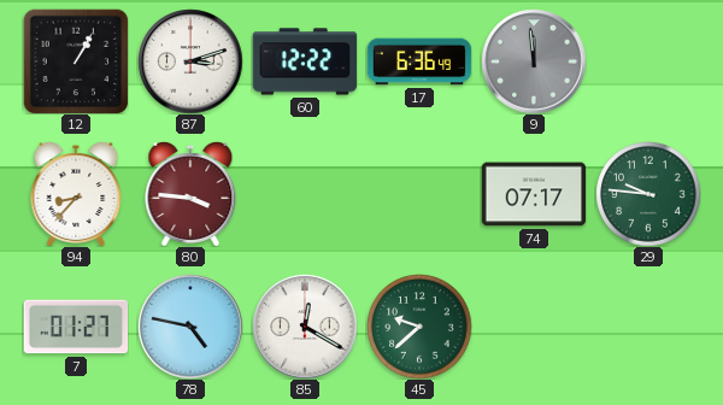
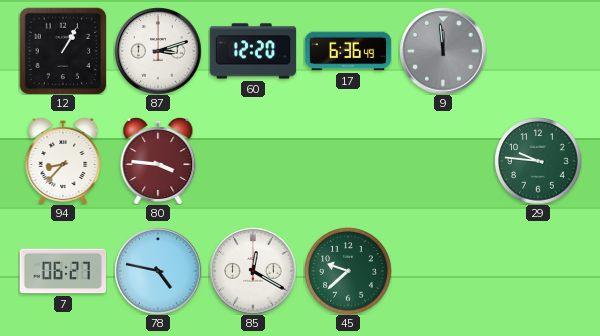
60: 12:22 -> 12:20 (253, 51)
74: 07:17 -> none (534, 194)
7: 01:27 -> 06:27 (63, 271)
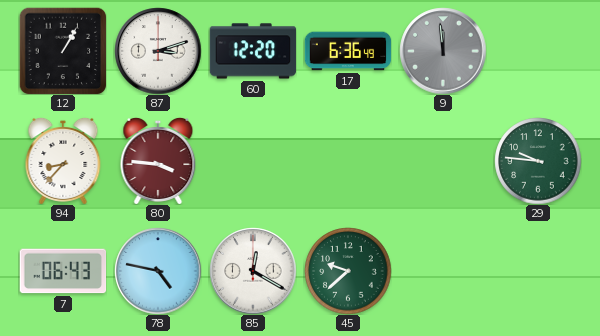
7: 06:27 -> 06:43 (63, 271)
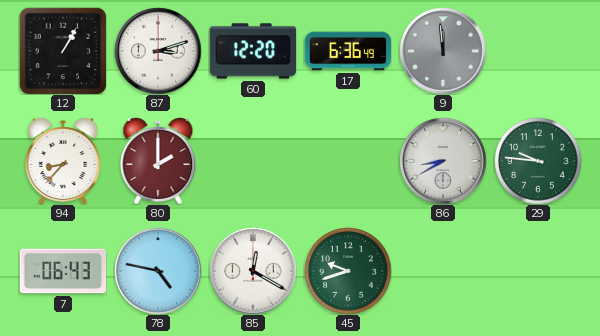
80: 3:46 -> 2:00 (158, 161)
86: none -> 8:40 (443, 161)
45: 9:38 -> 9:42 (348, 271)
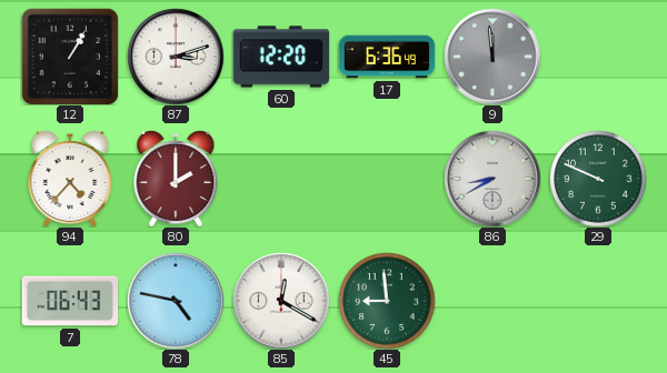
94: 8:37 -> 4:37 (70, 179)
29: 9:46 -> 9:49 (598, 179)
45: 9:42 -> 8:59 (387, 301)
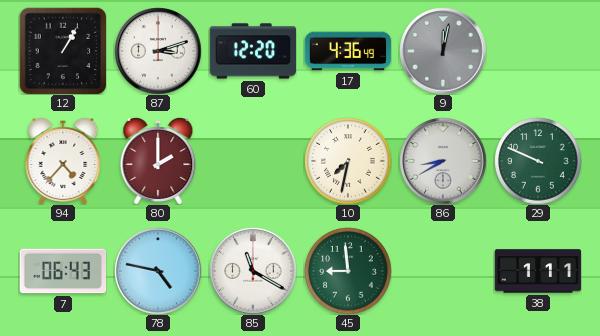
17: 6:36 -> 4:36 (348, 51)
9: 11:59 -> 12:02 (443, 51)
10: none -> 7:32 (348, 161)
85: 12:20 -> 11:20 (253, 271)
38: none -> 1:11 (538, 271)
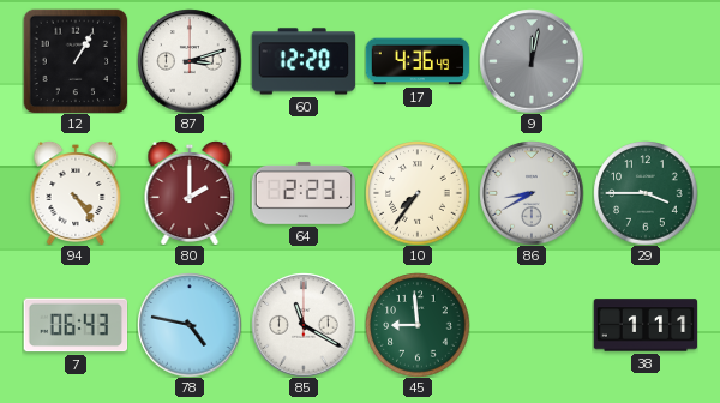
94: 4:37 -> 4:24 (76, 193)
64: none -> 2:23 (304, 193)
10: 7:32 -> 7:36 (418, 193)
29: 9:49 -> 3:45 (646, 193)
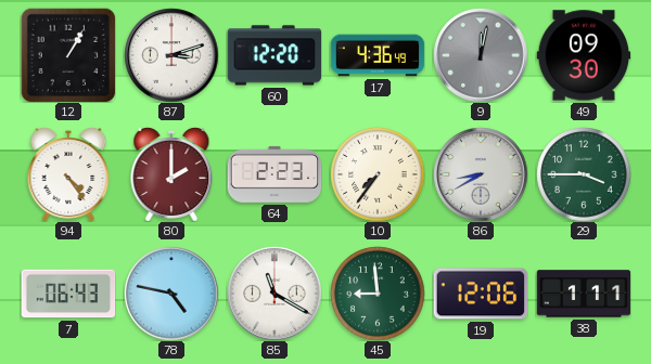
49: none -> 09:30 (584, 55)
19: none -> 12:06 (481, 294)
